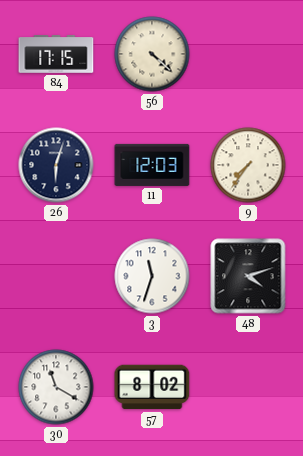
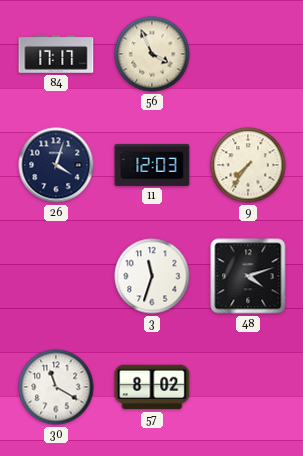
84: 17:15 -> 17:17 (56, 54)
56: 4:22 -> 3:56 (152, 54)
26: 6:03 -> 4:03 (56, 165)
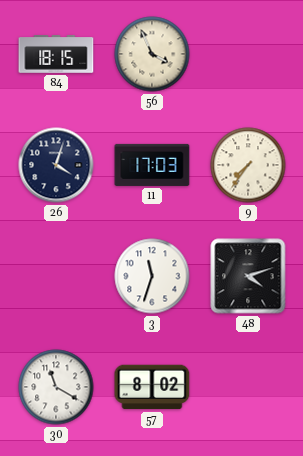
84: 17:17 -> 18:15 (56, 54)
11: 12:03 -> 17:03 (152, 165)
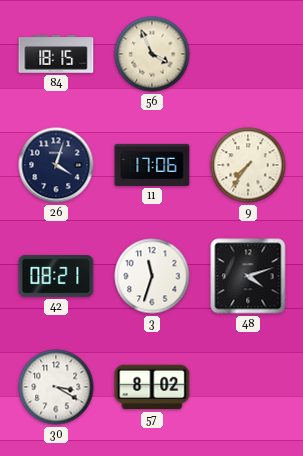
11: 17:03 -> 17:06 (152, 165)
42: none -> 08:21 (56, 276)
30: 11:20 -> 3:20 (56, 387)
